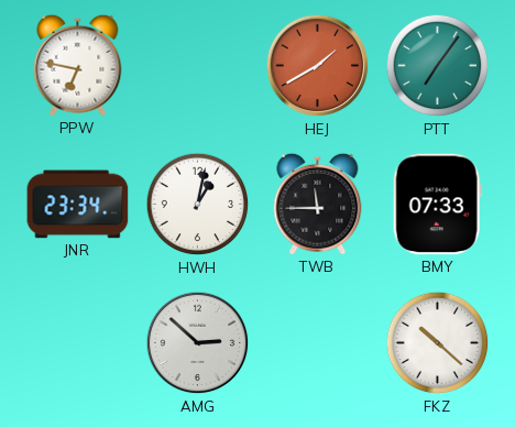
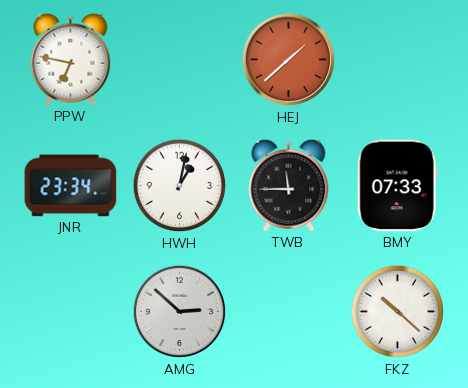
HEJ: 1:40 -> 1:38 (289, 60)
PTT: 7:06 -> none (438, 66)
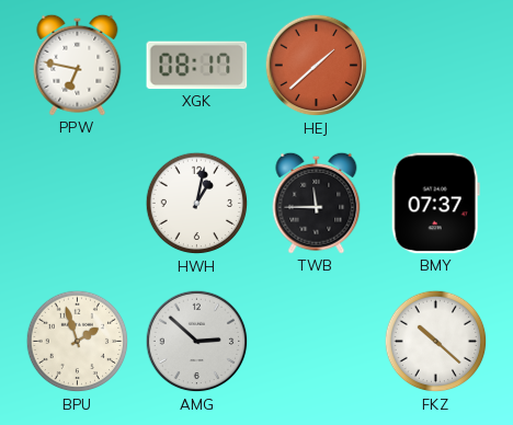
XGK: none -> 08:17 (197, 66)
JNR: 23:34 -> none (71, 186)
BMY: 07:33 -> 07:37 (435, 204)
BPU: none -> 1:57 (78, 342)
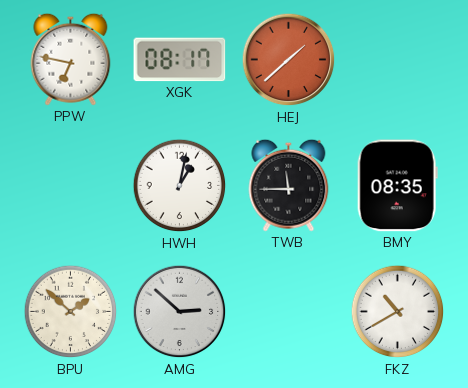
BMY: 07:37 -> 08:35 (397, 186)
BPU: 1:57 -> 1:52 (71, 312)
FKZ: 10:22 -> 10:40 (398, 312)
